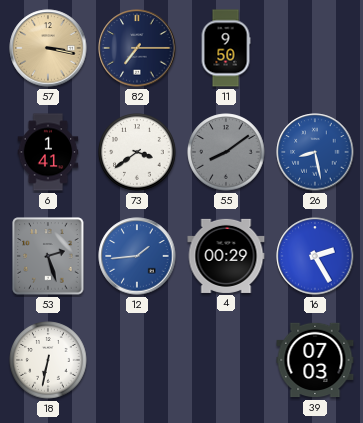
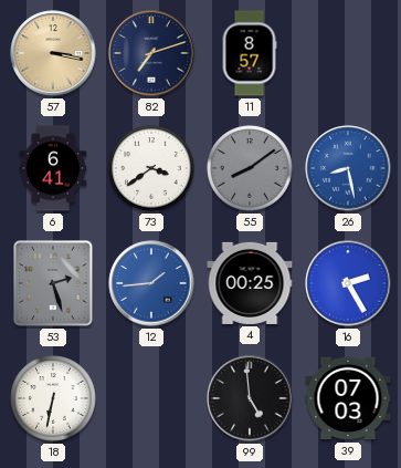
82: 7:15 -> 7:12 (151, 53)
11: 9:50 -> 8:57 (250, 53)
6: 1:41 -> 6:41 (53, 168)
4: 00:29 -> 00:25 (250, 283)
99: none -> 4:59 (250, 398)
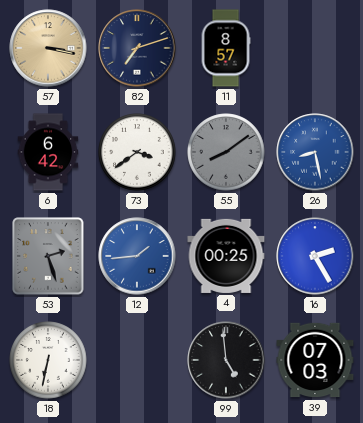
6: 6:41 -> 6:42 (48, 152)
